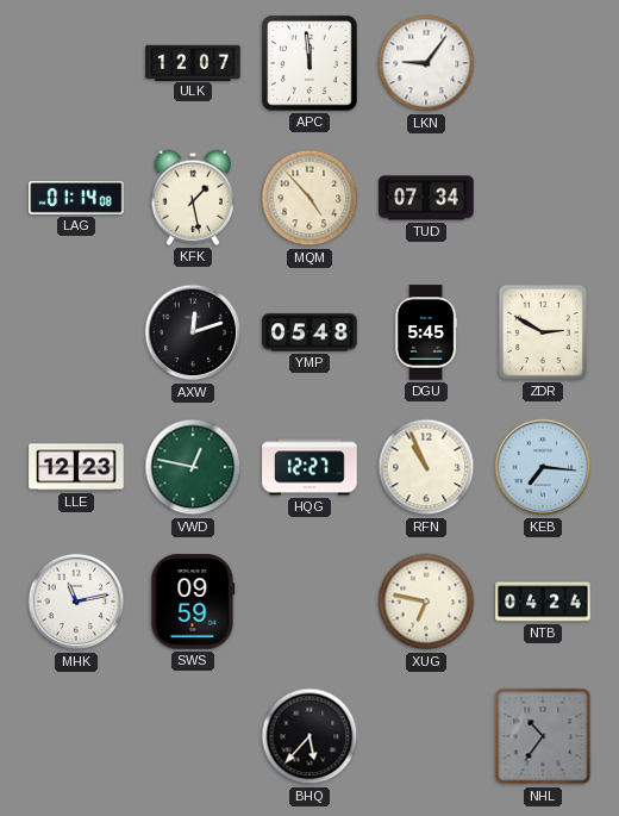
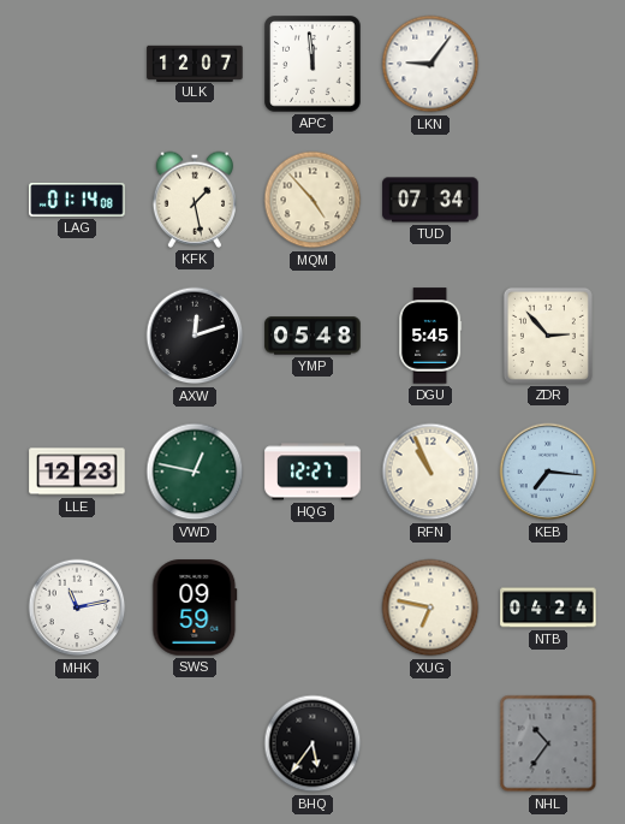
ZDR: 2:50 -> 2:53 (548, 336)
BHQ: 5:37 -> 5:36 (312, 743)
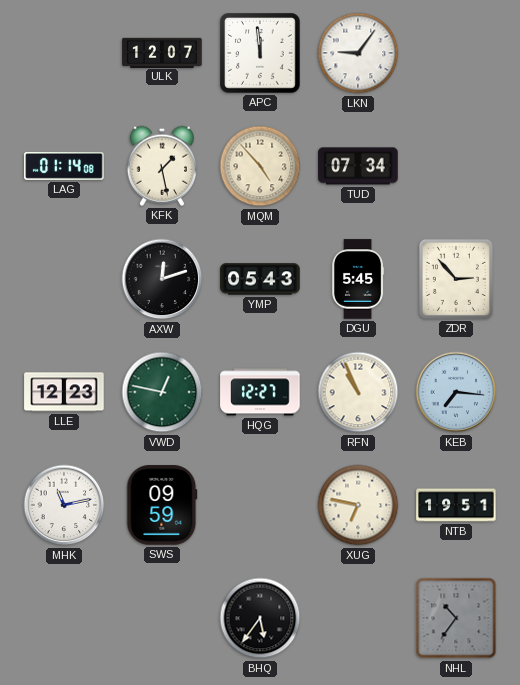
YMP: 05:48 -> 05:43 (260, 279)
NTB: 04:24 -> 19:51 (456, 505)
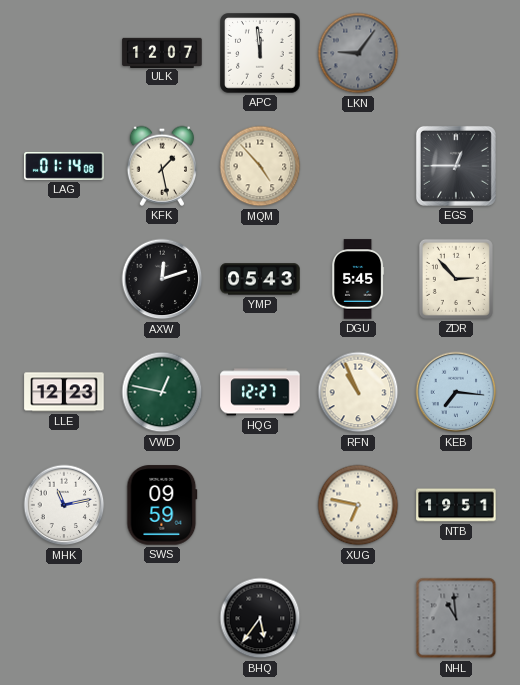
LKN dial: white -> grey (358, 53)
TUD: 07:34 -> none (358, 166)
EGS: none -> 12:45 (456, 166)
NHL: 10:36 -> 10:59 (456, 618)
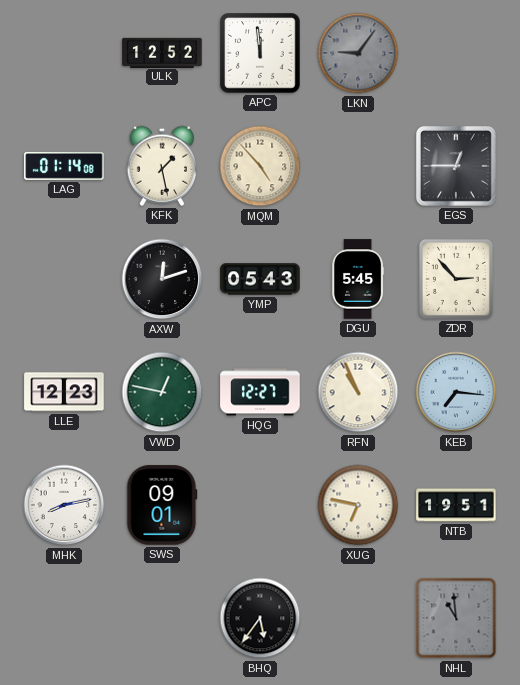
ULK: 12:07 -> 12:52 (162, 52)
MHK: 11:13 -> 8:13 (64, 505)
SWS: 09:59 -> 09:01 (162, 505)
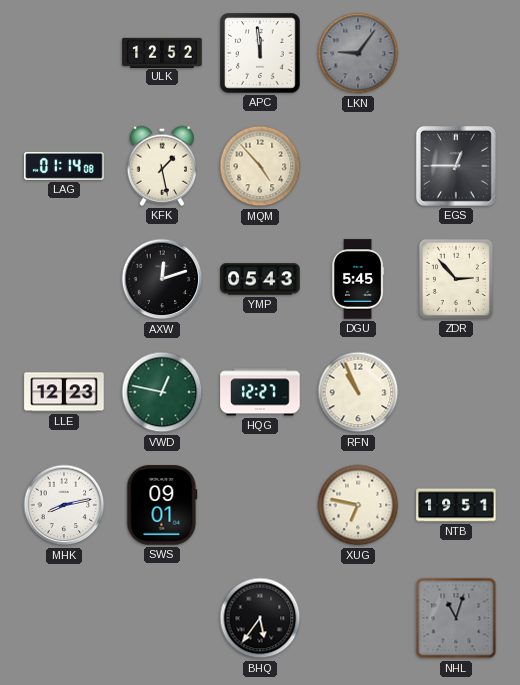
KEB: 7:16 -> none (456, 392)
NHL: 10:59 -> 11:03 (456, 618)
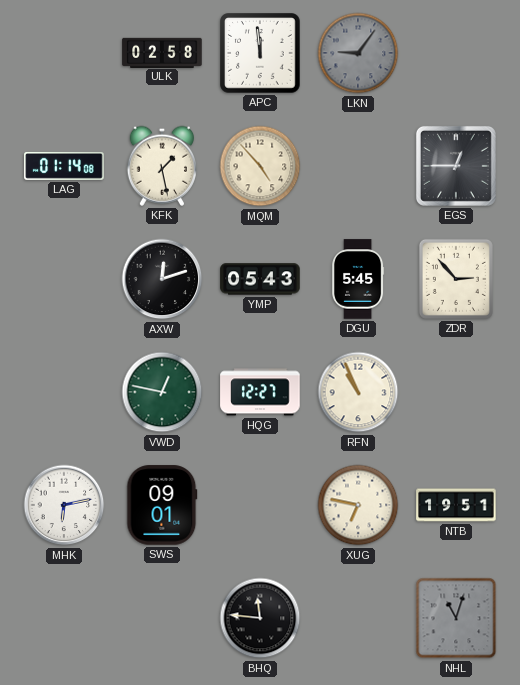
ULK: 12:52 -> 02:58 (162, 52)
LLE: 12:23 -> none (64, 392)
MHK: 8:13 -> 6:13 (64, 505)
BHQ: 5:36 -> 11:46 (260, 618)
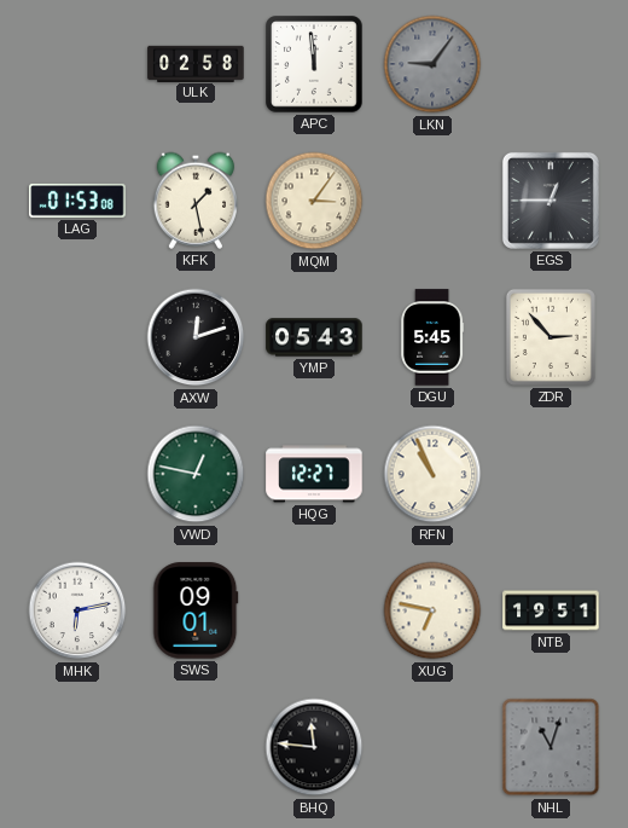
LAG: 01:14 -> 01:53 (77, 201)
MQM: 4:53 -> 3:06 (314, 201)
